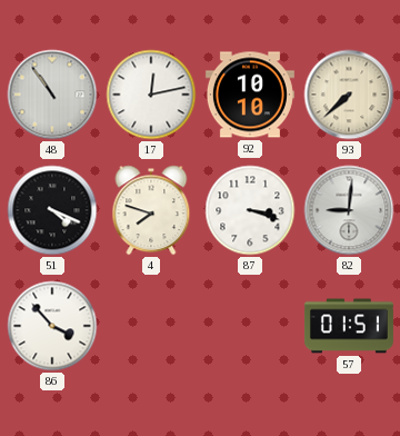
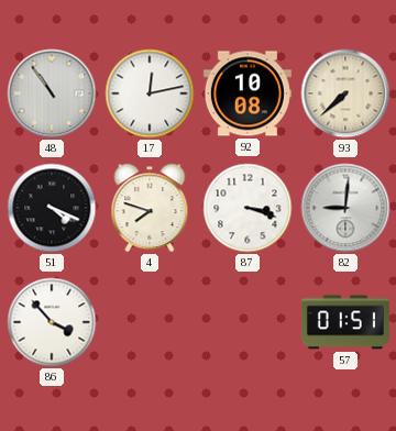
92: 10:10 -> 10:08 (248, 93)
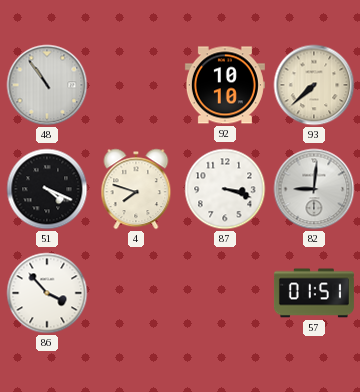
17: 12:13 -> none (150, 93)
92: 10:08 -> 10:10 (225, 85)
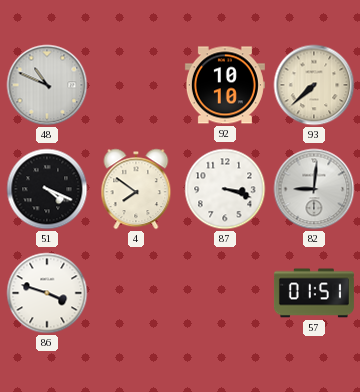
48: 10:54 -> 10:49 (47, 85)
4: 7:48 -> 7:51 (136, 189)
86: 3:53 -> 3:48 (47, 293)
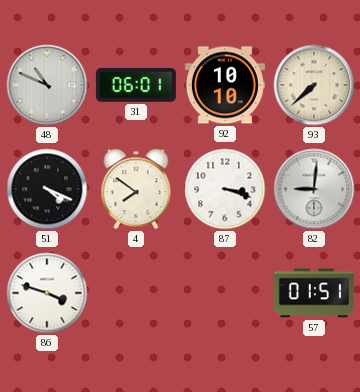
31: none -> 06:01 (136, 86)
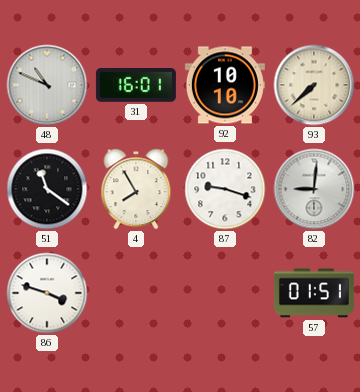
31: 06:01 -> 16:01 (136, 86)
51: 4:19 -> 11:21 (47, 189)
4: 7:51 -> 7:55 (136, 189)
87: 3:18 -> 9:18 (225, 189)
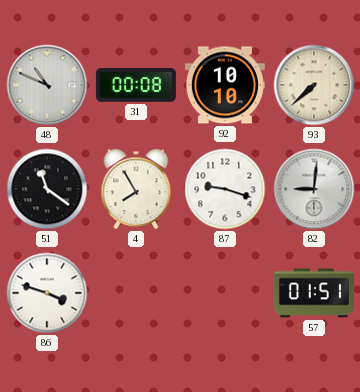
31: 16:01 -> 00:08 (136, 86)
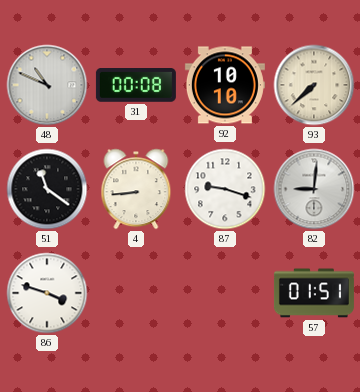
4: 7:55 -> 8:44 (136, 189)
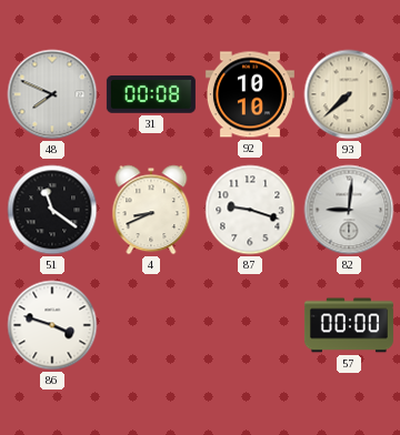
48: 10:49 -> 7:49 (52, 94)
4: 8:44 -> 8:41 (151, 210)
57: 01:51 -> 00:00 (349, 325)
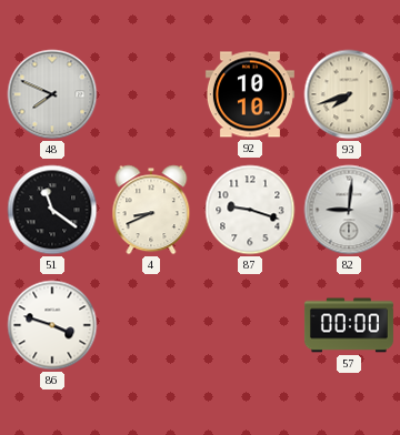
31: 00:08 -> none (151, 95)
93: 7:38 -> 7:42 (349, 94)
